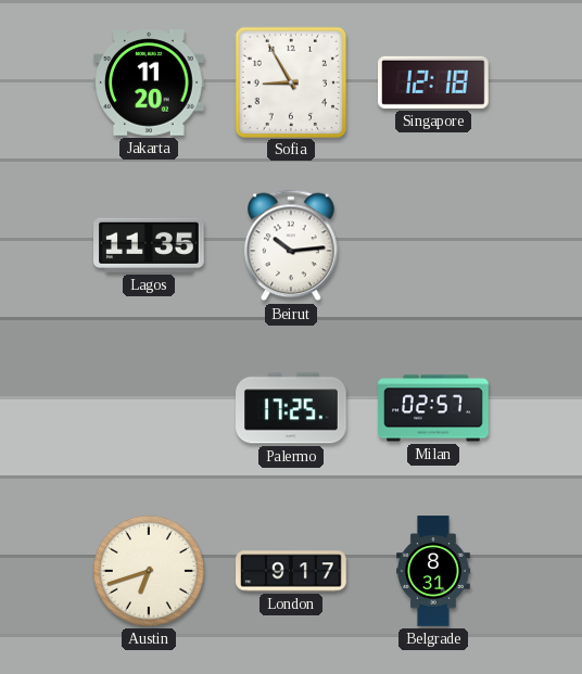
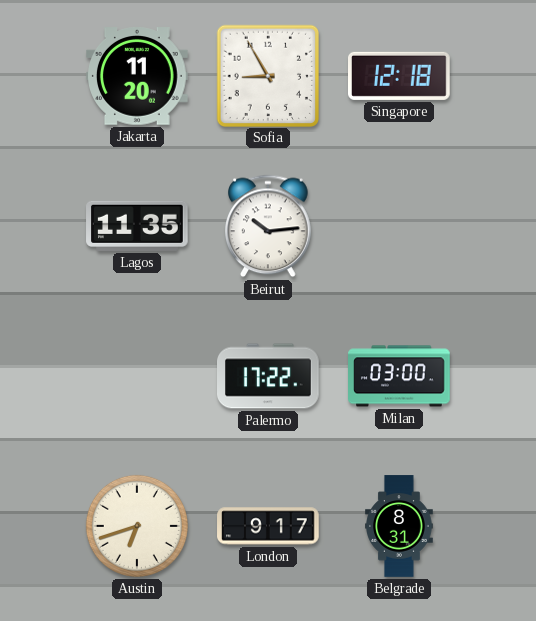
Palermo: 17:25 -> 17:22 (268, 376)
Milan: 02:57 -> 03:00 (399, 376)
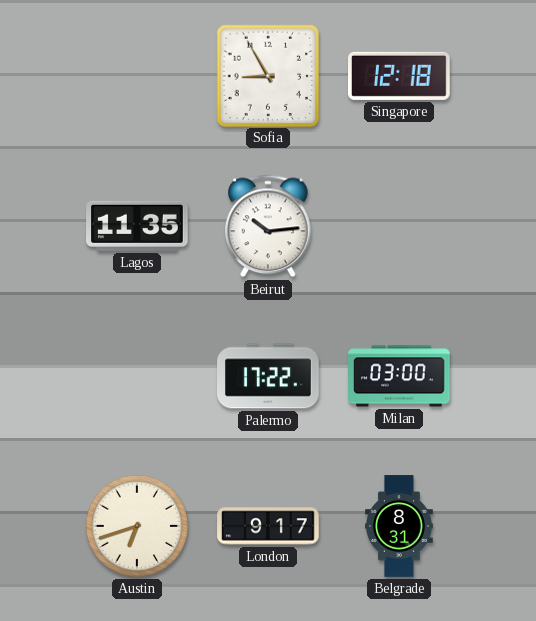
Jakarta: 11:20 -> none (138, 76)
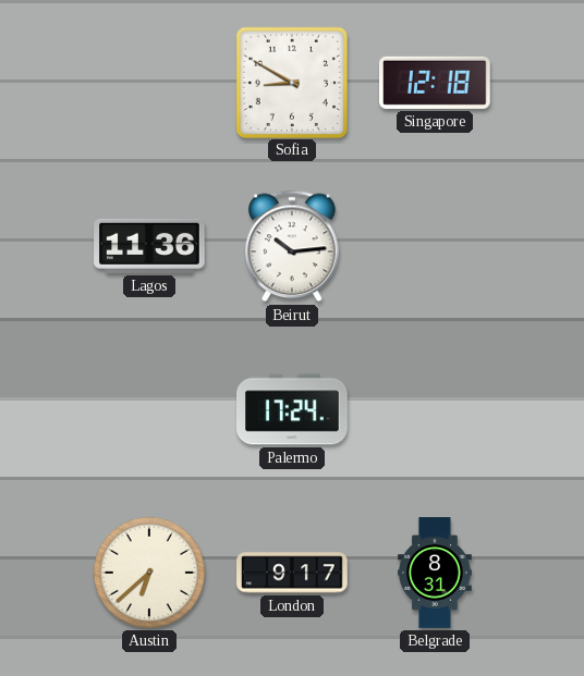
Sofia: 8:55 -> 8:50 (291, 82)
Lagos: 11:35 -> 11:36 (149, 246)
Palermo: 17:22 -> 17:24 (292, 409)
Milan: 03:00 -> none (399, 376)
Austin: 6:42 -> 6:38 (149, 573)
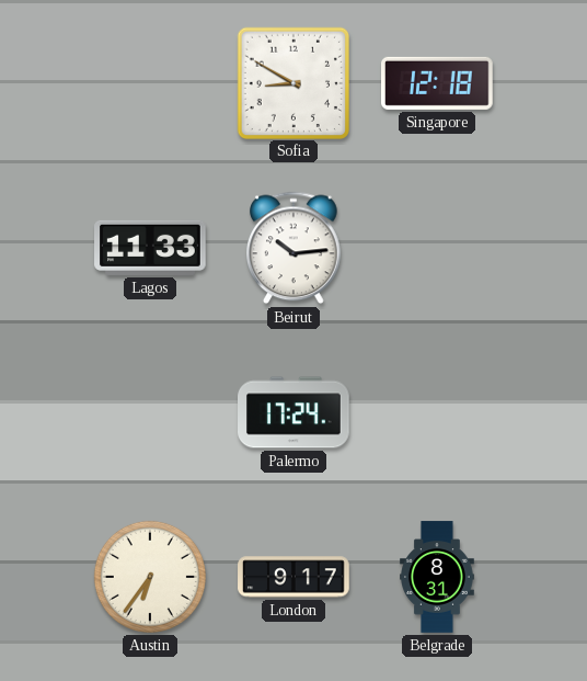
Lagos: 11:36 -> 11:33 (150, 248)
Austin: 6:38 -> 6:36 (150, 577)
